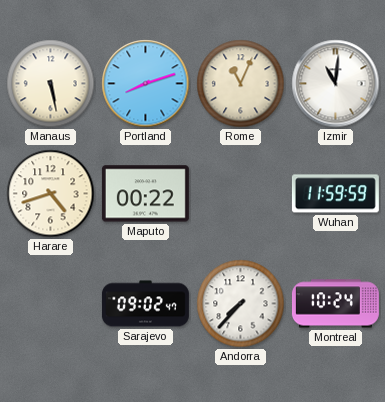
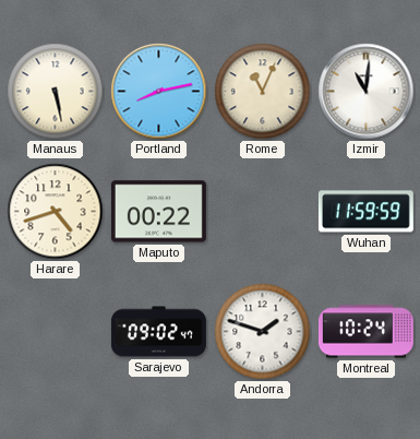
Portland: 8:12 -> 8:13 (159, 92)
Andorra: 7:37 -> 1:48 (263, 332)
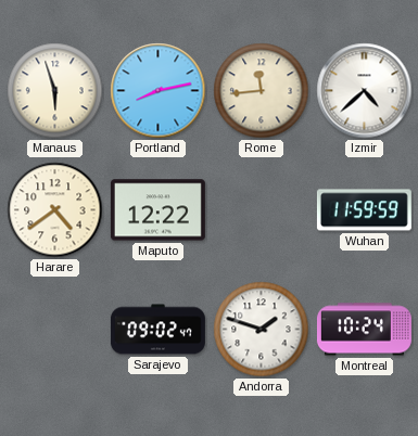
Manaus: 5:28 -> 5:57 (55, 91)
Rome: 11:04 -> 11:44 (262, 91)
Izmir: 11:01 -> 4:38 (365, 91)
Harare: 4:42 -> 4:39 (55, 210)
Maputo: 00:22 -> 12:22 (157, 210)
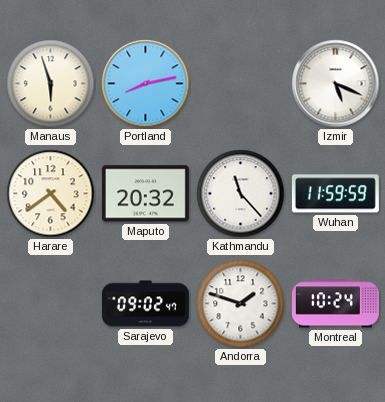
Rome: 11:44 -> none (262, 91)
Izmir: 4:38 -> 5:19 (336, 84)
Maputo: 12:22 -> 20:32 (145, 194)
Kathmandu: none -> 11:23 (241, 194)
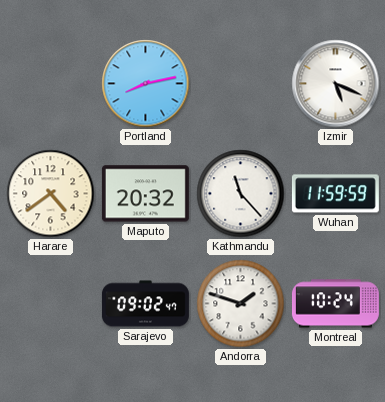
Manaus: 5:57 -> none (51, 84)
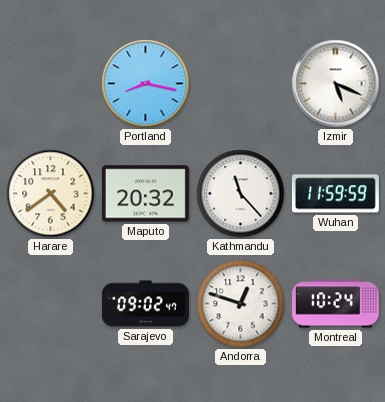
Portland: 8:13 -> 8:17 (146, 84)
Andorra: 1:48 -> 12:48 (241, 304)
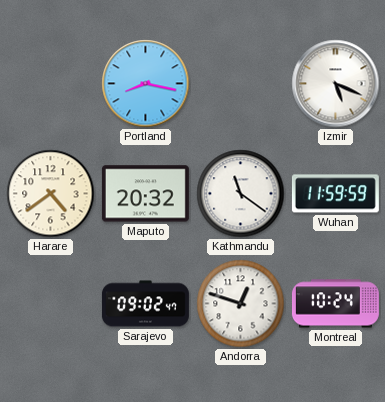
Kathmandu: 11:23 -> 11:21 (241, 194)
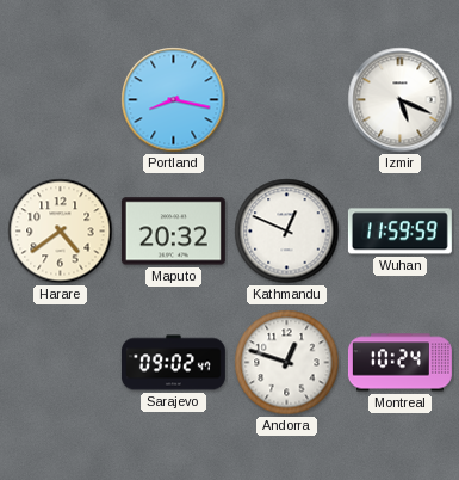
Kathmandu: 11:21 -> 12:49 (287, 232)
